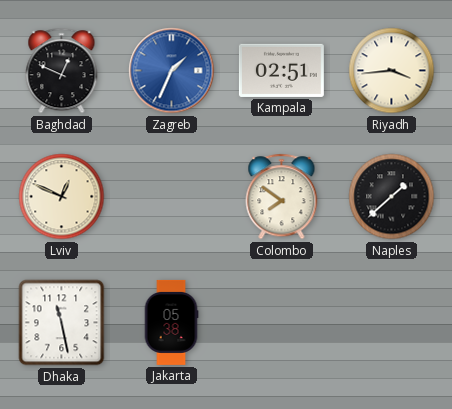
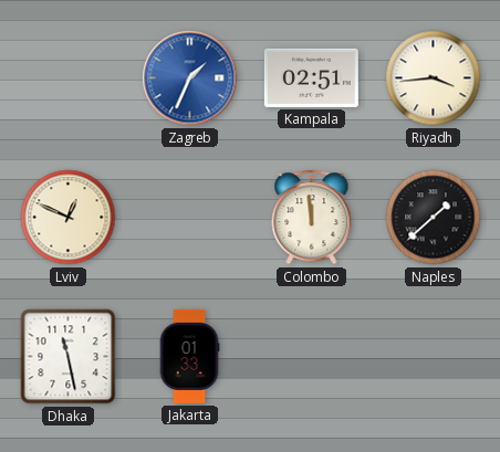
Baghdad: 12:49 -> none (62, 71)
Colombo: 7:51 -> 11:59 (312, 218)
Jakarta: 05:38 -> 01:33 (189, 356)
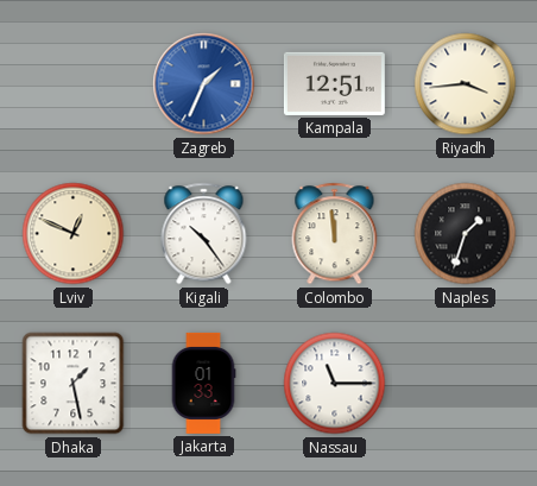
Kampala: 02:51 -> 12:51 (334, 83)
Kigali: none -> 10:24 (204, 234)
Naples: 1:38 -> 1:33 (466, 234)
Dhaka: 11:28 -> 1:28 (74, 384)
Nassau: none -> 11:15 (335, 384)
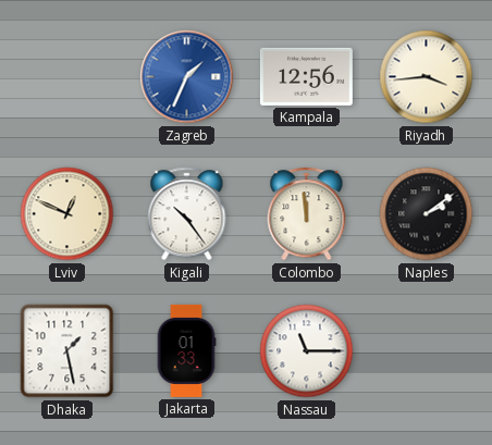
Kampala: 12:51 -> 12:56 (306, 76)
Naples: 1:33 -> 2:09 (427, 214)
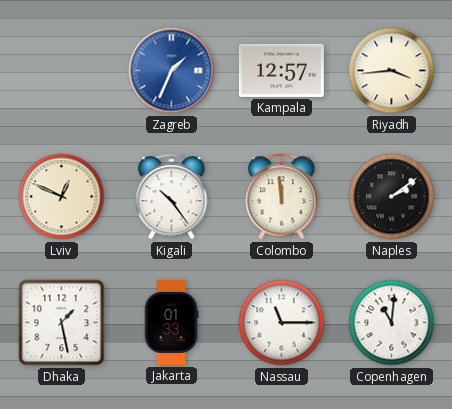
Kampala: 12:56 -> 12:57 (281, 70)
Copenhagen: none -> 11:01 (392, 323)
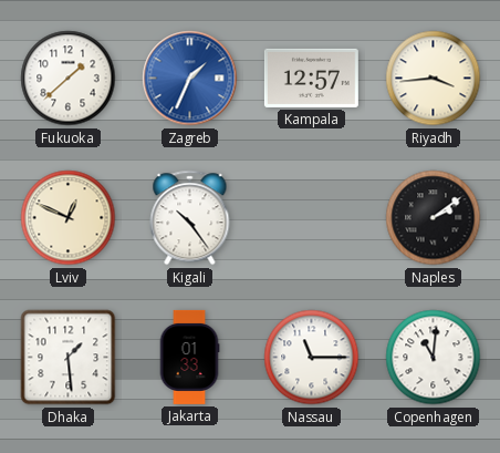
Fukuoka: none -> 1:38 (69, 79)
Colombo: 11:59 -> none (282, 197)
Dhaka: 1:28 -> 1:29 (69, 358)
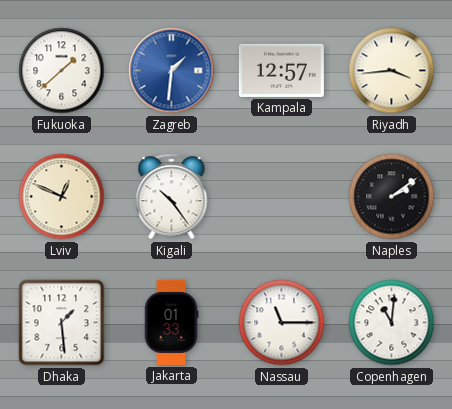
Zagreb: 1:34 -> 1:31 (172, 71)
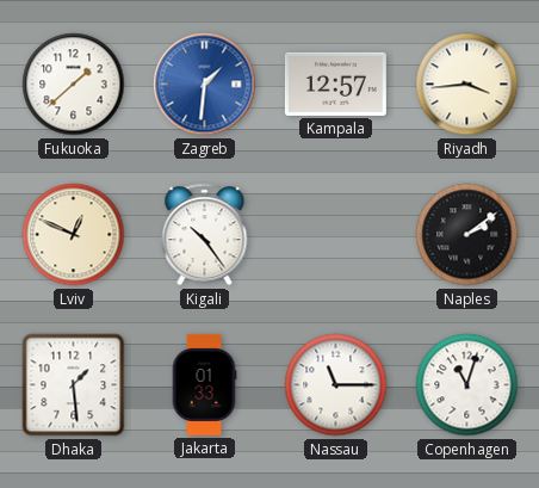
Copenhagen: 11:01 -> 11:03 (467, 385)
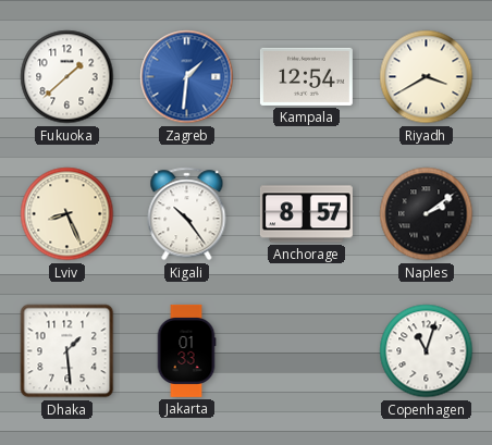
Kampala: 12:57 -> 12:54 (306, 76)
Riyadh: 3:44 -> 3:40 (427, 77)
Lviv: 12:49 -> 8:26 (67, 214)
Anchorage: none -> 8:57 (306, 214)
Nassau: 11:15 -> none (336, 385)
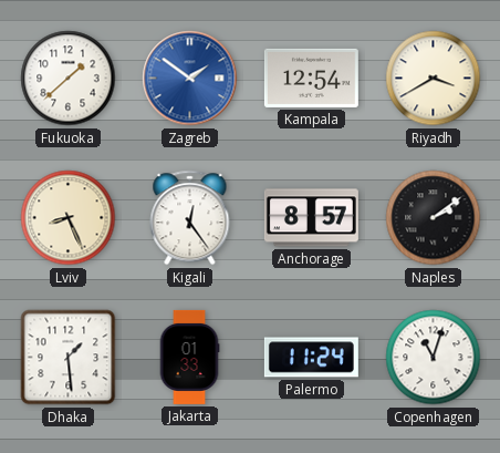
Zagreb: 1:31 -> 1:51 (190, 79)
Kigali: 10:24 -> 12:24 (190, 218)
Palermo: none -> 11:24 (311, 358)
